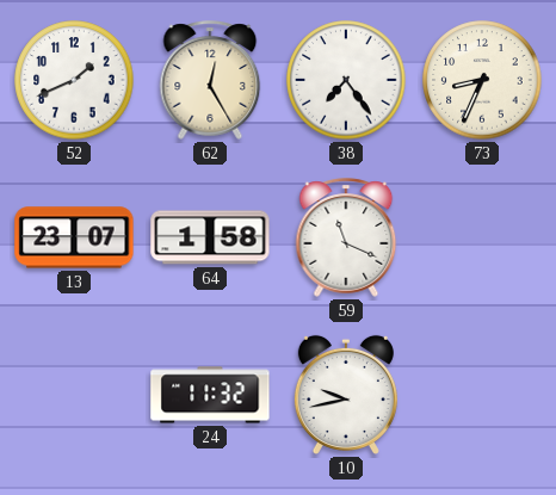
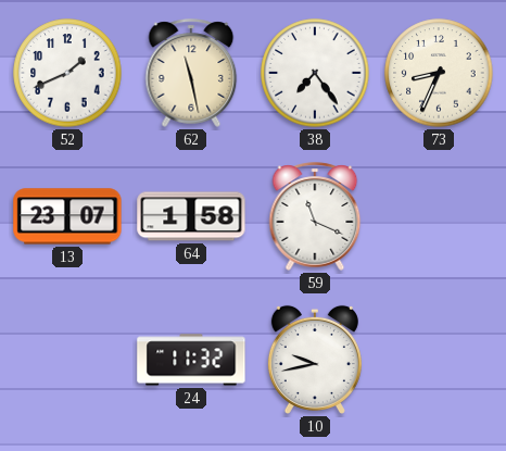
62: 12:25 -> 11:28 (191, 73)
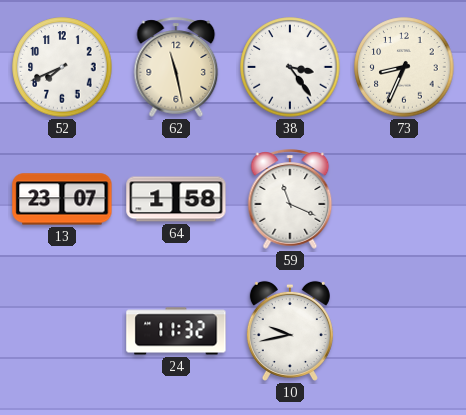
52: 1:41 -> 7:41 (62, 67)
38: 7:24 -> 3:24 (290, 67)
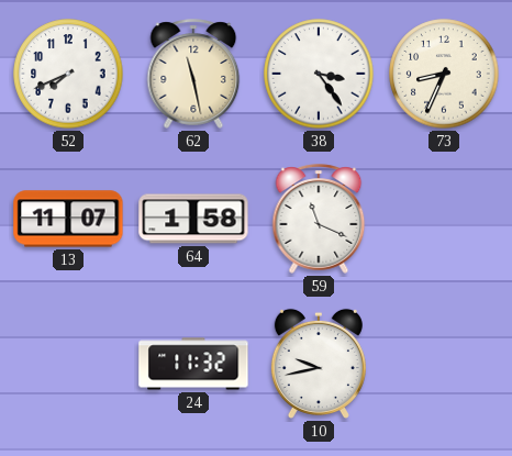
13: 23:07 -> 11:07 (68, 219)
